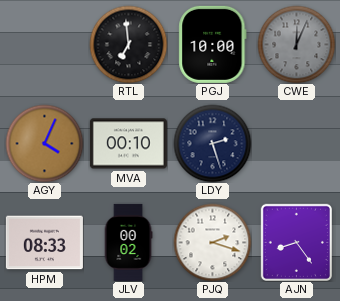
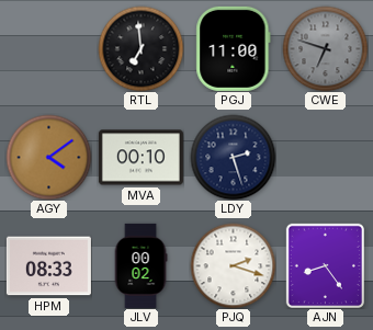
PGJ: 10:00 -> 11:00 (234, 48)
CWE: 12:04 -> 6:48 (325, 48)
AGY: 4:04 -> 4:09 (48, 157)
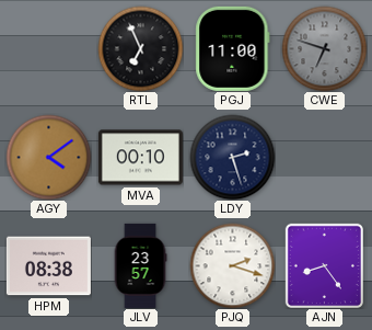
RTL: 6:59 -> 6:56 (140, 48)
HPM: 08:33 -> 08:38 (48, 266)
JLV: 00:02 -> 23:57 (140, 265)
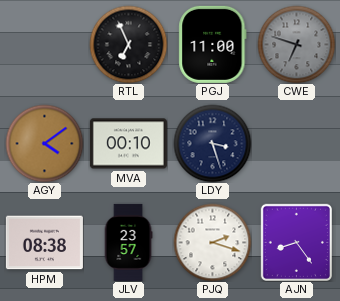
LDY: 2:27 -> 3:27 (212, 143)
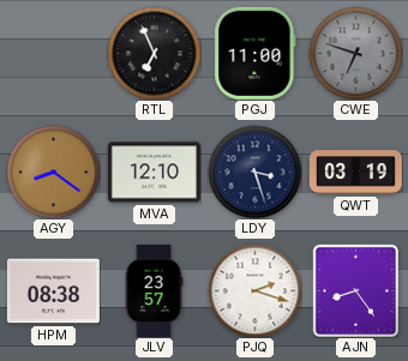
AGY: 4:09 -> 8:21 (53, 172)
MVA: 00:10 -> 12:10 (154, 173)
QWT: none -> 03:19 (355, 173)
